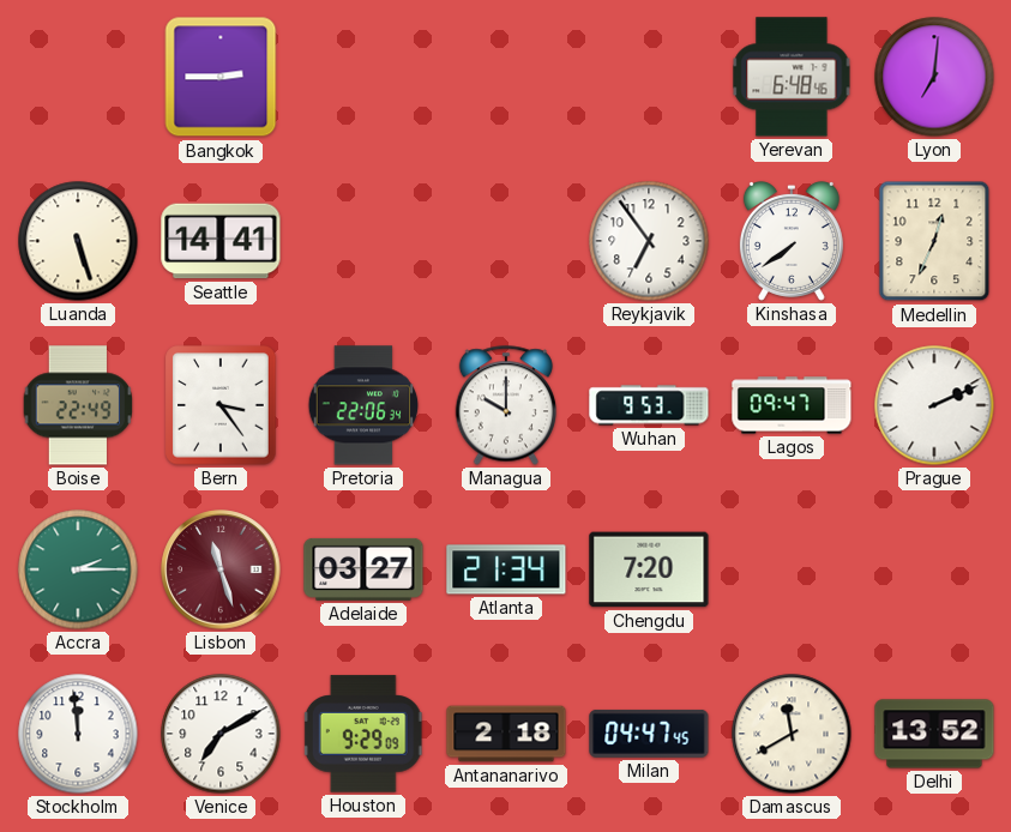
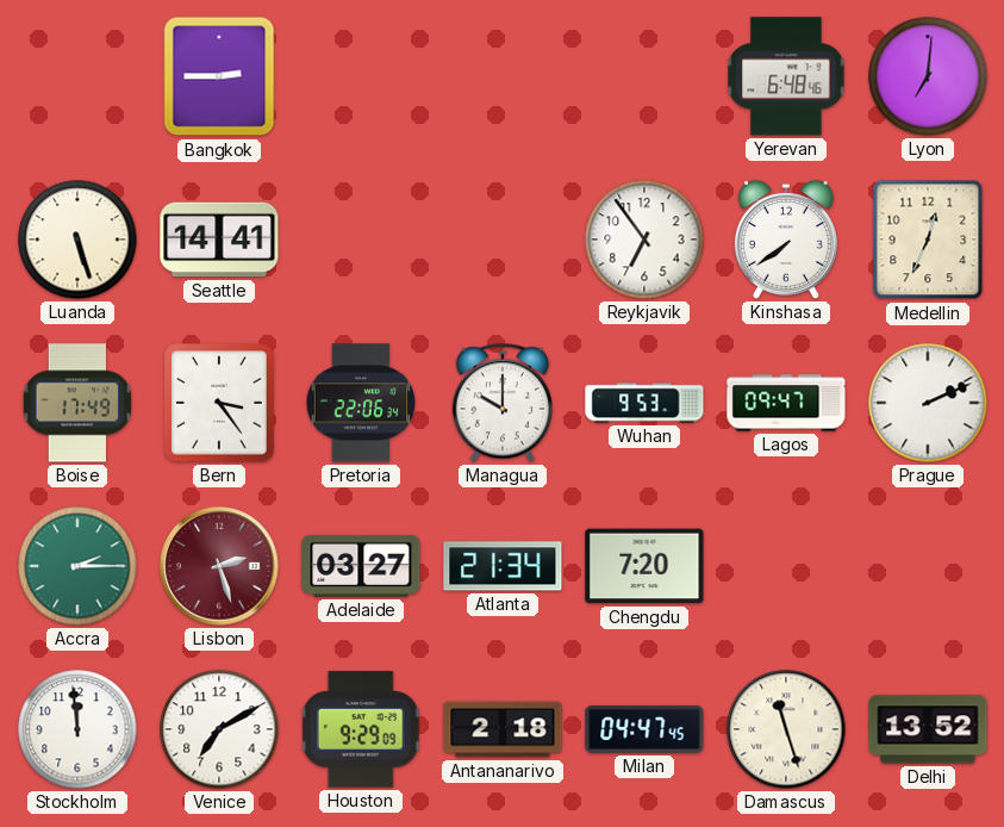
Boise: 22:49 -> 17:49 (77, 403)
Lisbon: 11:27 -> 2:27 (219, 566)
Damascus: 11:40 -> 11:27 (786, 729)
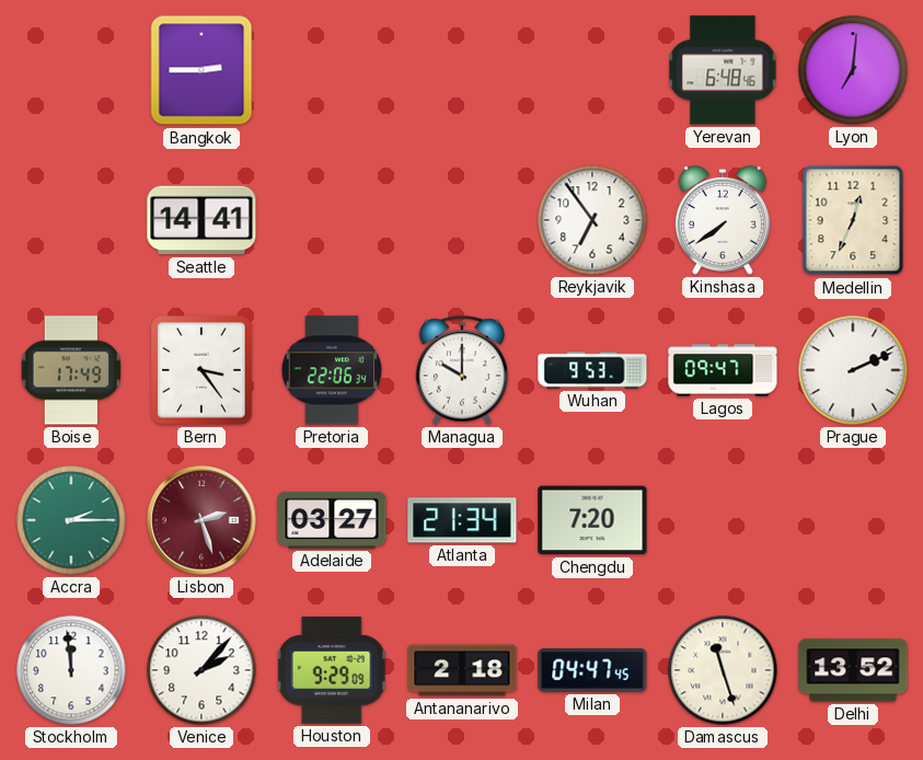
Luanda: 5:27 -> none (77, 240)
Venice: 7:10 -> 2:07 (201, 670)
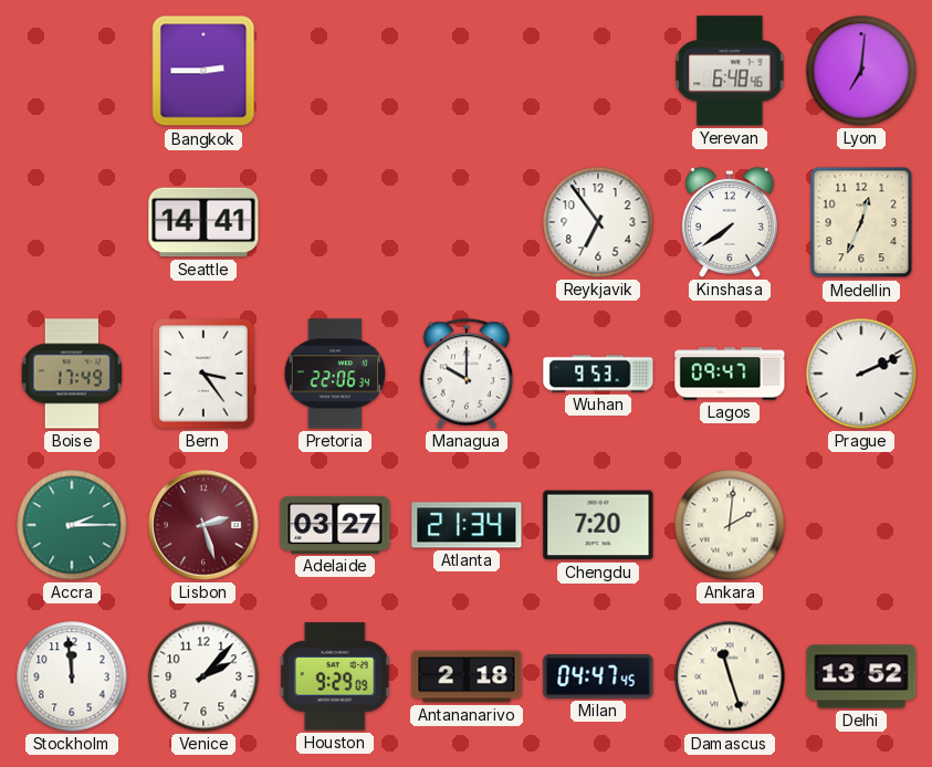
Ankara: none -> 2:01 (730, 525)
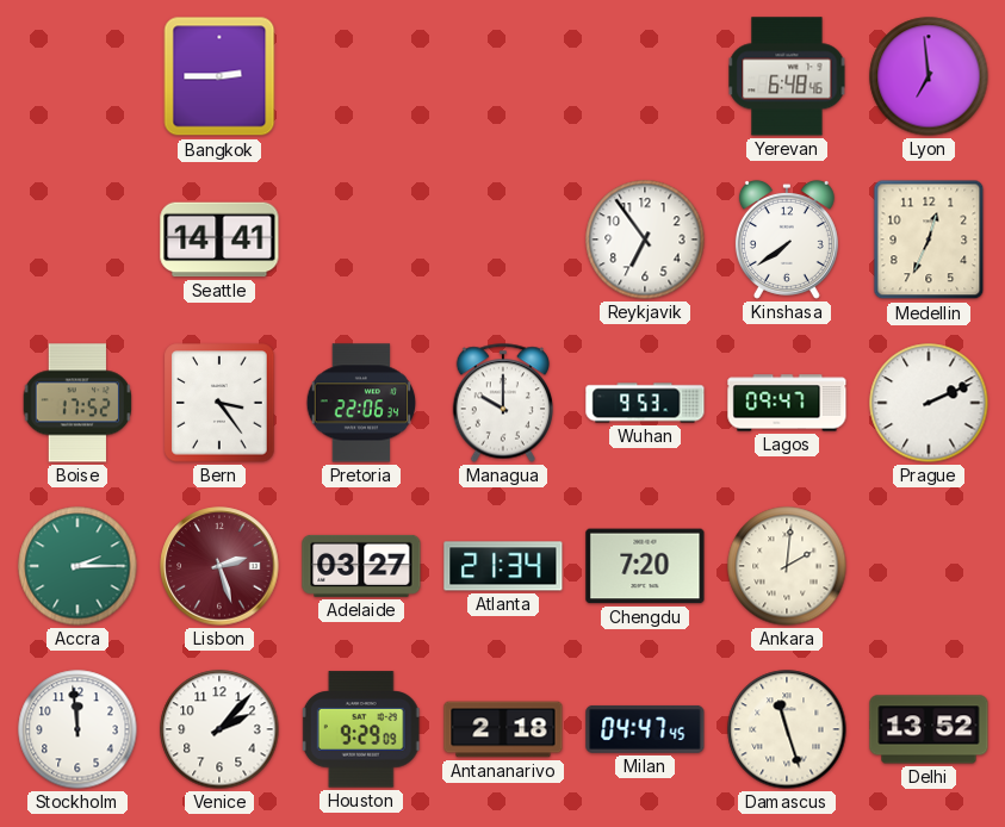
Lyon: 7:01 -> 6:59 (929, 76)
Boise: 17:49 -> 17:52 (77, 403)
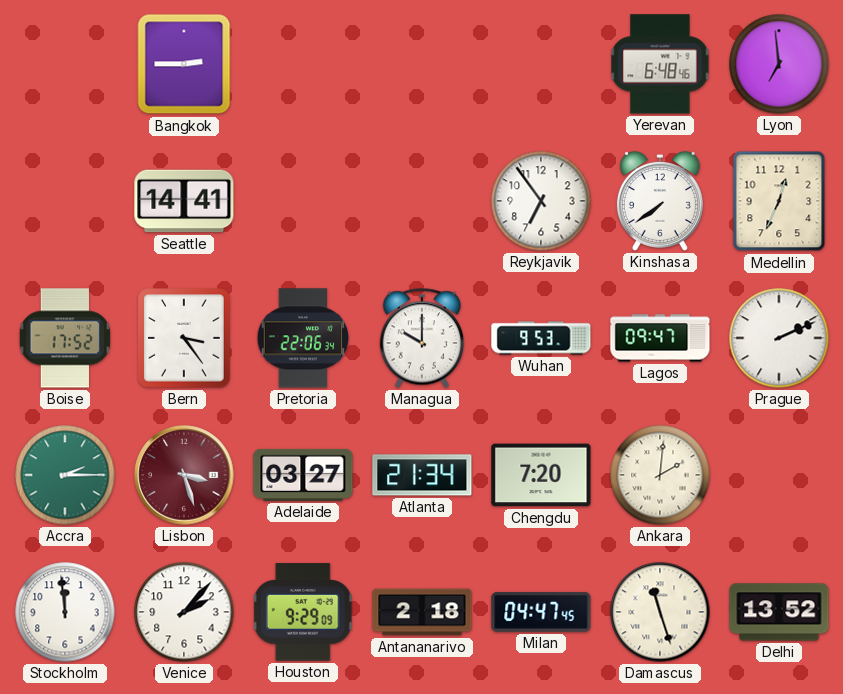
Lisbon: 2:27 -> 3:27 (184, 475)
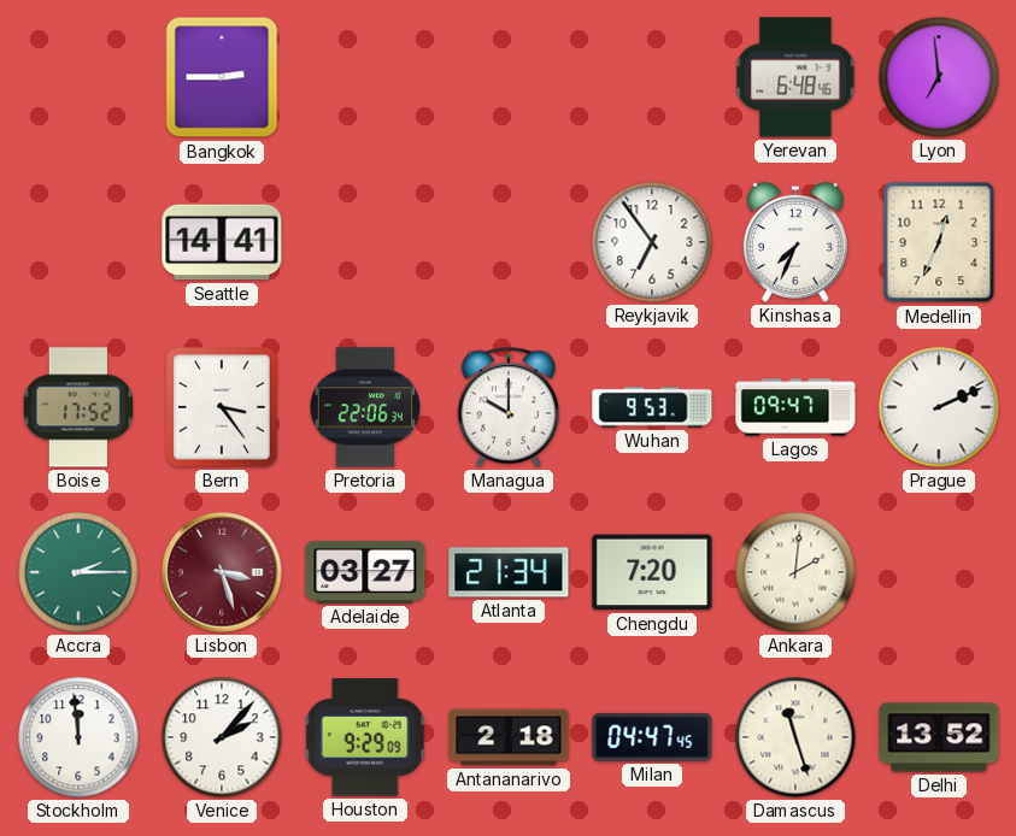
Kinshasa: 7:39 -> 7:34 (795, 242)
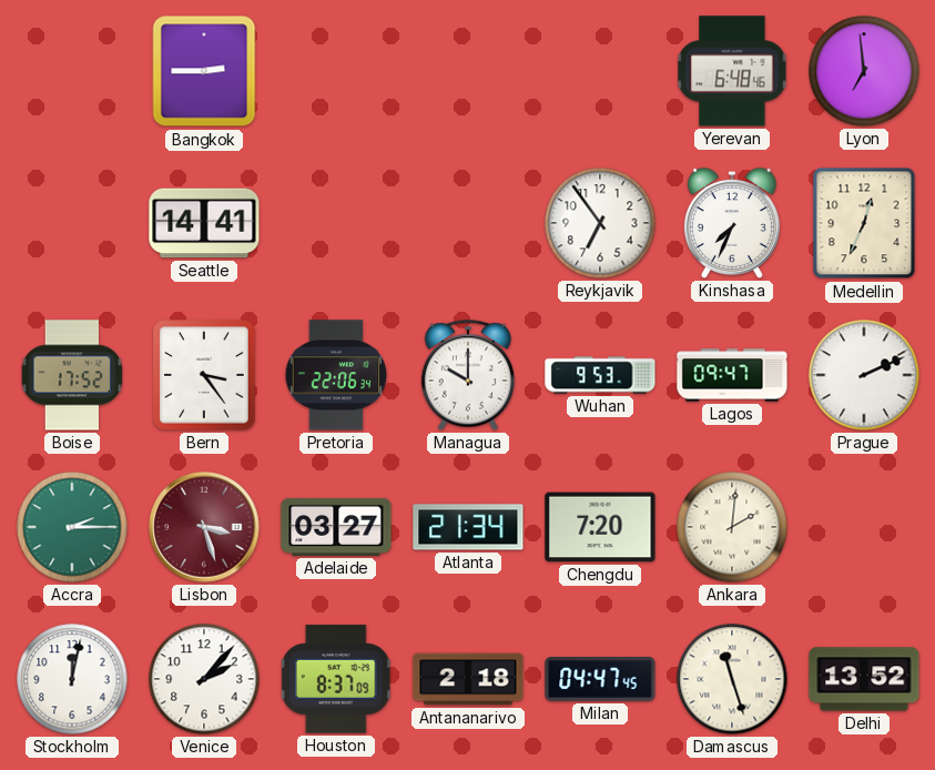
Stockholm: 11:59 -> 12:02 (72, 679)
Houston: 9:29 -> 8:37 (336, 679)
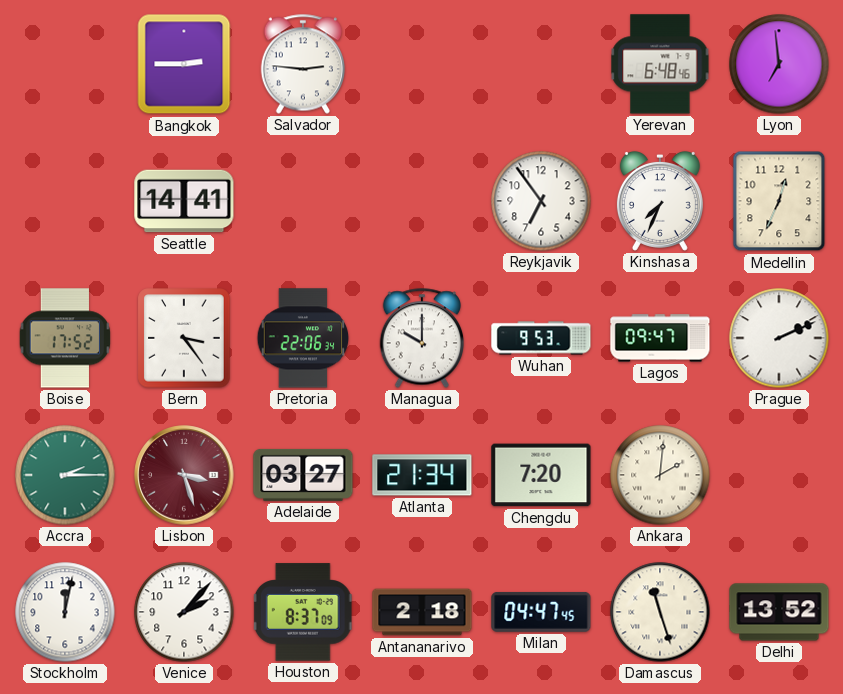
Salvador: none -> 2:46 (302, 64)
